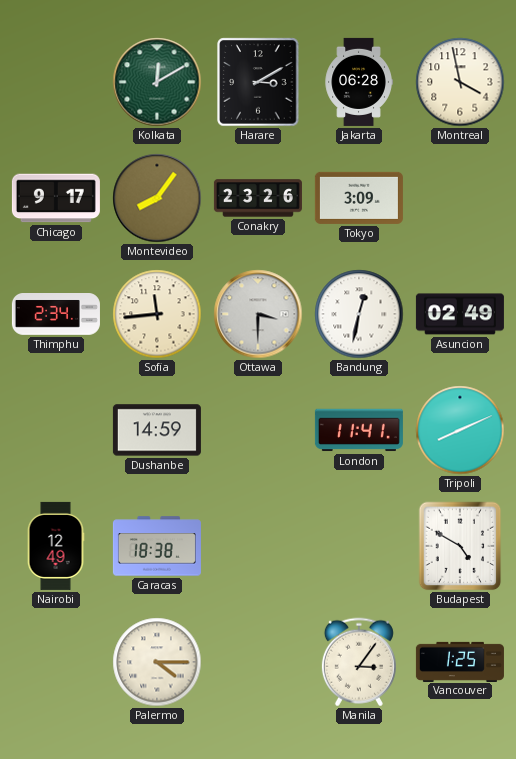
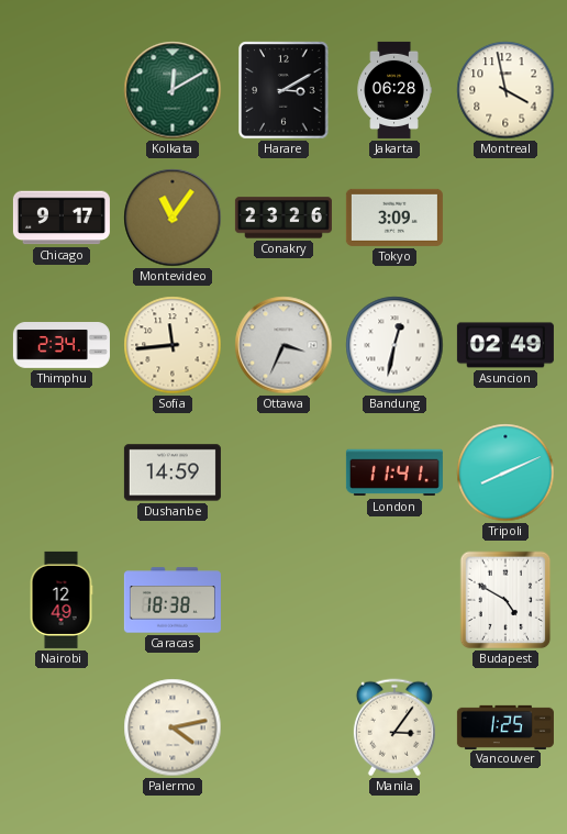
Montevideo: 8:06 -> 11:06 (173, 218)
Ottawa: 3:30 -> 3:34 (283, 345)
Palermo: 4:15 -> 4:13 (173, 727)
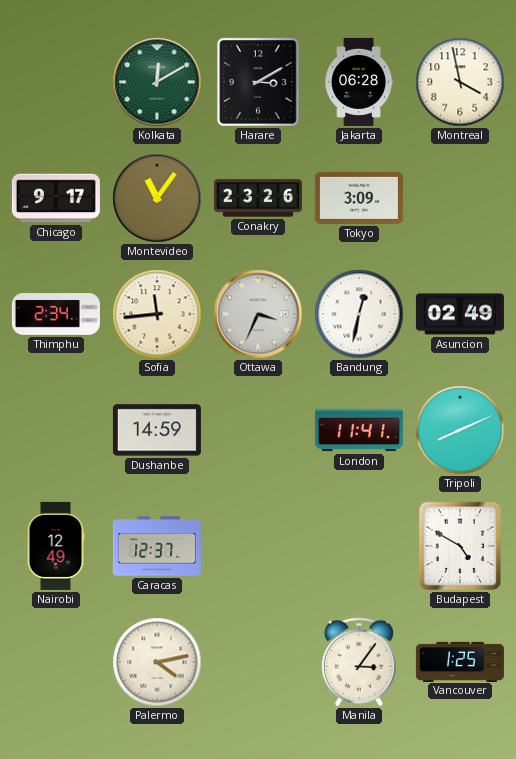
Caracas: 18:38 -> 12:37 (157, 546)
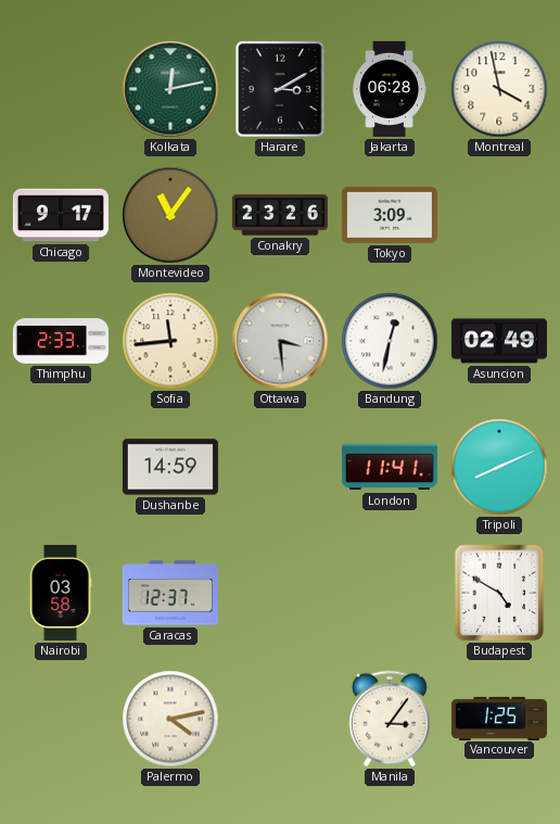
Kolkata: 12:10 -> 12:13 (170, 89)
Thimphu: 2:34 -> 2:33 (61, 342)
Ottawa: 3:34 -> 3:29 (280, 341)
Nairobi: 12:49 -> 03:58 (61, 593)
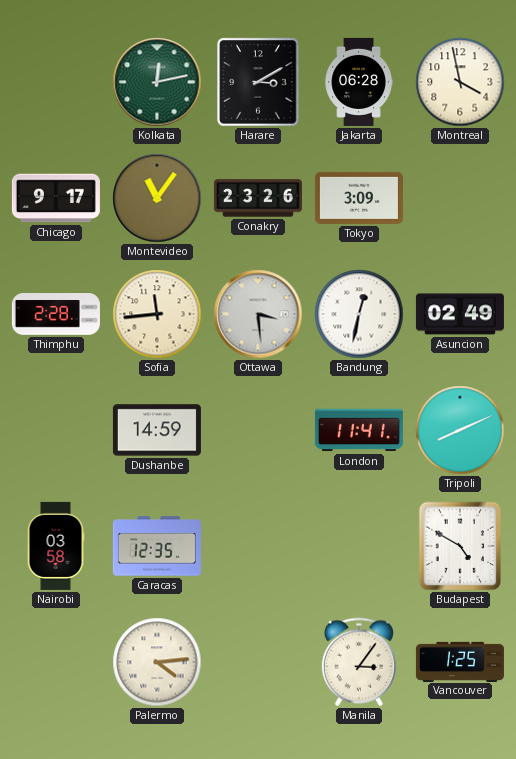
Thimphu: 2:33 -> 2:28 (56, 315)
Caracas: 12:37 -> 12:35 (157, 546)
Palermo: 4:13 -> 4:14 (157, 662)
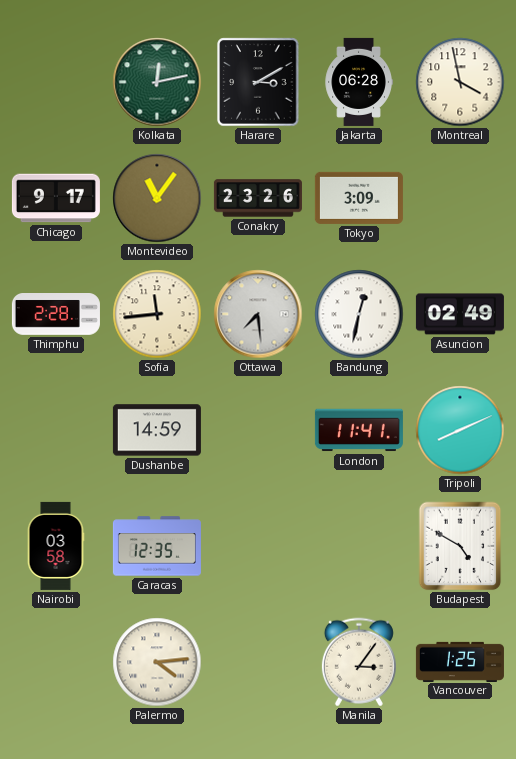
Ottawa: 3:29 -> 7:29 (258, 314)
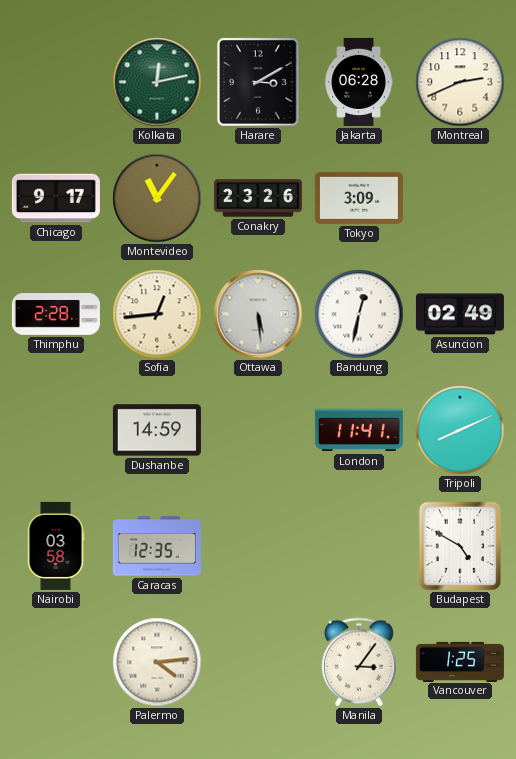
Montreal: 3:58 -> 2:41 (460, 82)
Sofia: 11:44 -> 12:44 (157, 314)
Ottawa: 7:29 -> 5:29 (258, 314)
